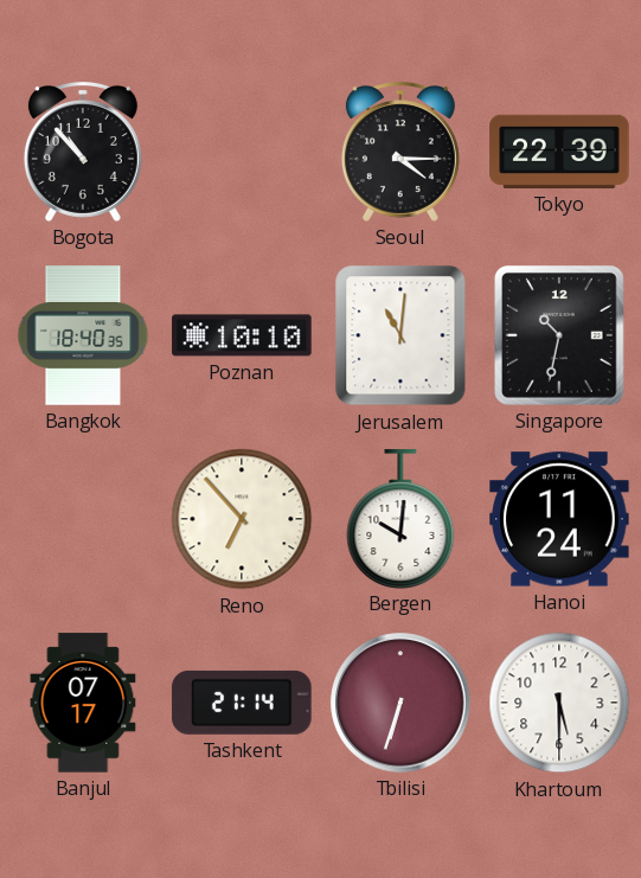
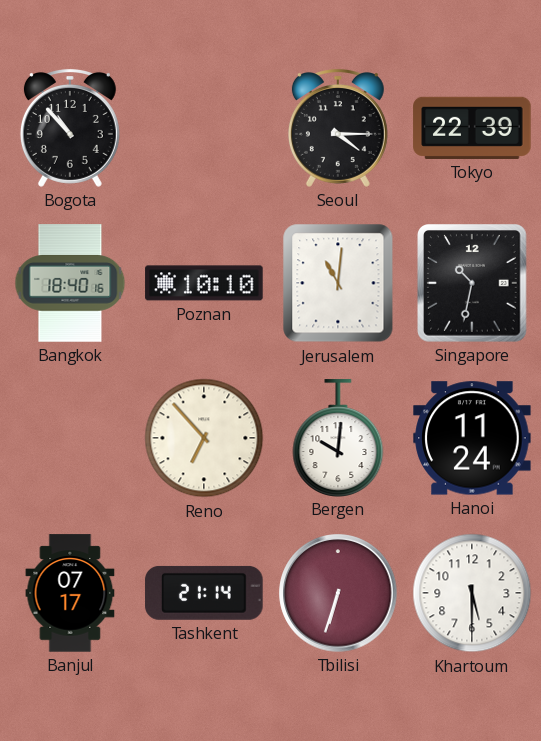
Bangkok: 18:40:35 -> 18:40:16 (70, 283)
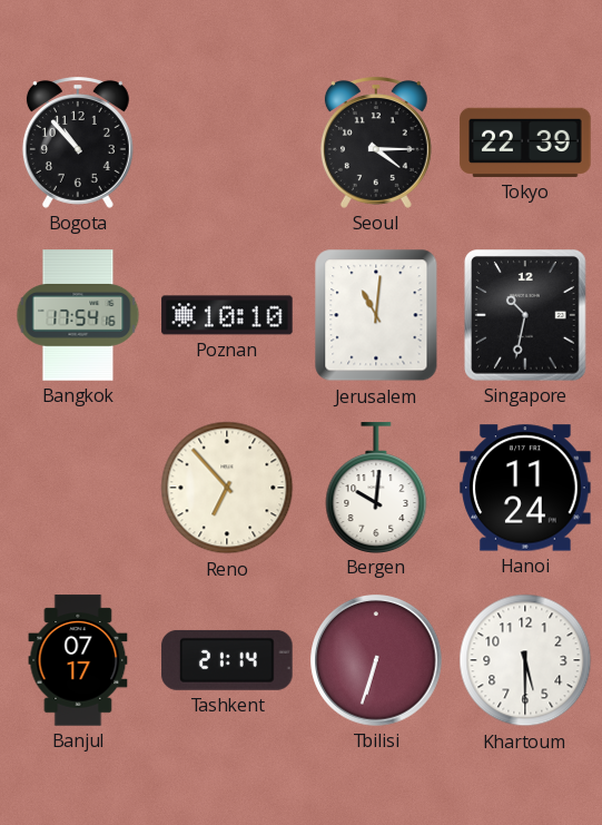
Bangkok: 18:40 -> 17:54 (78, 315)
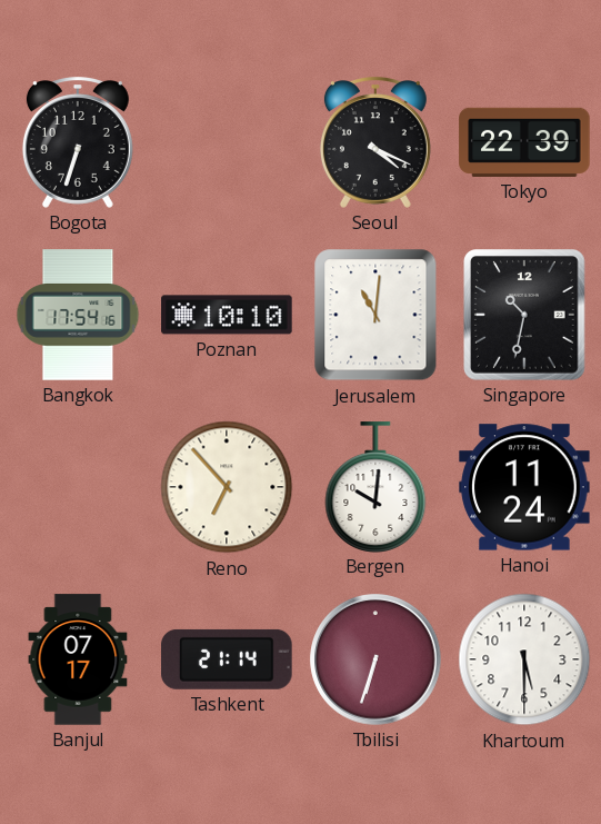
Bogota: 10:53 -> 6:33 (78, 143)
Seoul: 4:15 -> 4:19 (375, 143)
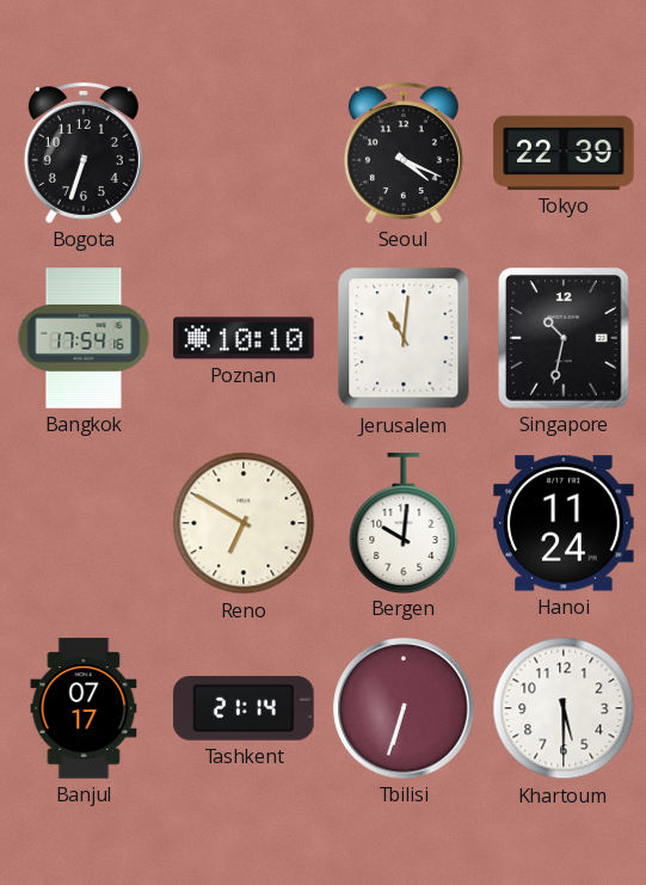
Reno: 6:53 -> 6:50 (244, 523)
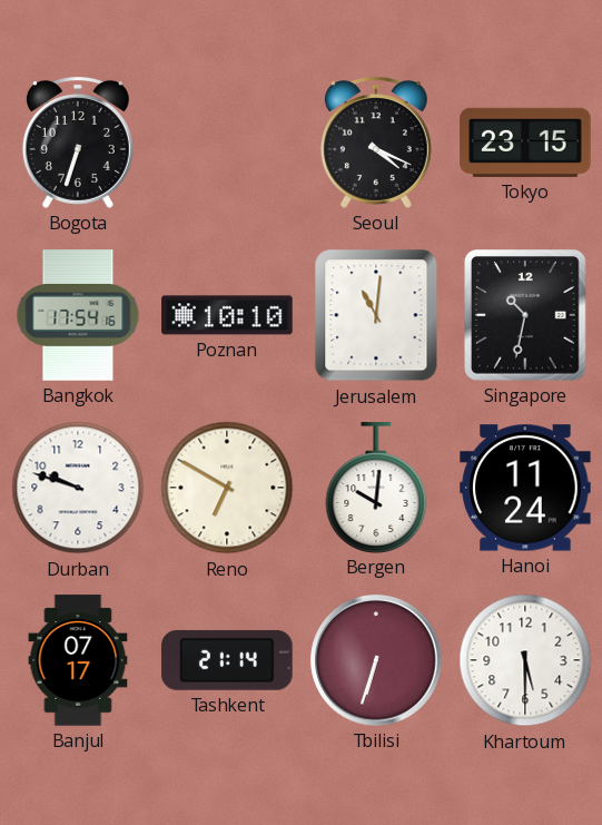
Tokyo: 22:39 -> 23:15 (525, 143)
Durban: none -> 9:48 (78, 488)
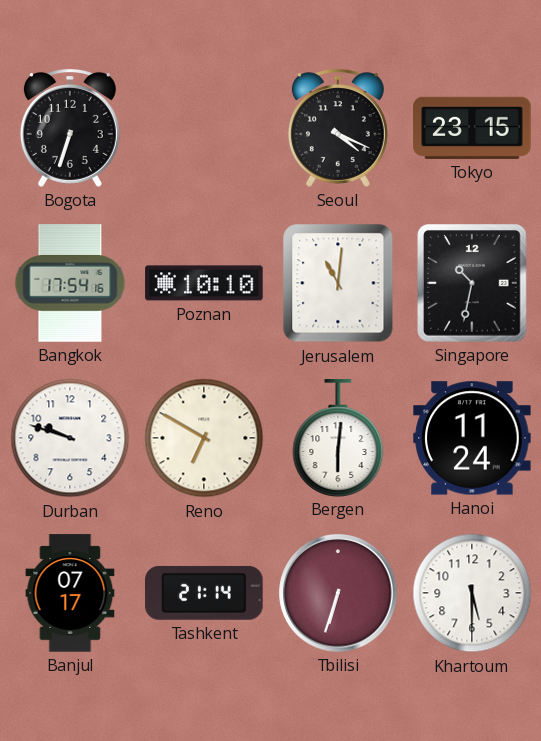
Bergen: 10:01 -> 6:01 (338, 438)
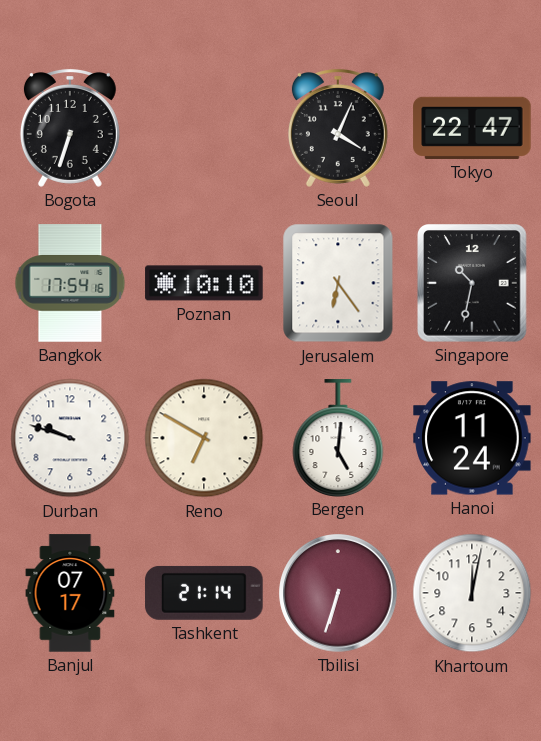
Seoul: 4:19 -> 4:04 (338, 129)
Tokyo: 23:15 -> 22:47 (472, 128)
Jerusalem: 11:01 -> 6:24 (338, 283)
Bergen: 6:01 -> 5:01 (338, 438)
Khartoum: 5:30 -> 12:02 (472, 593)
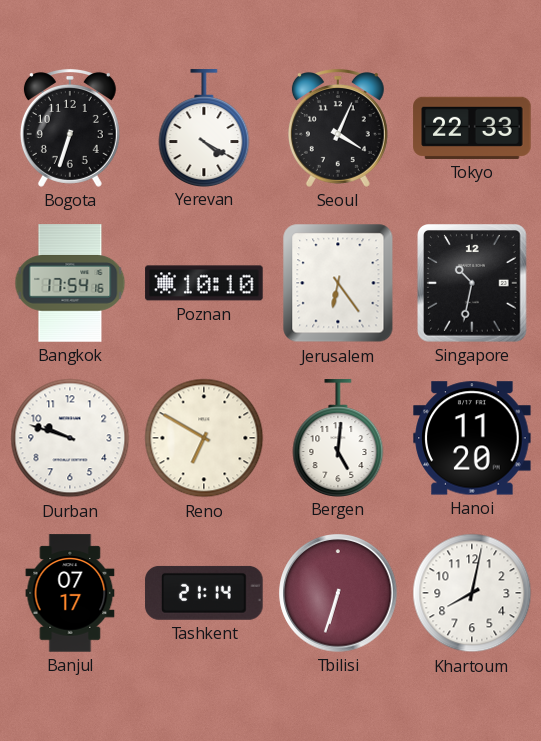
Yerevan: none -> 4:20 (204, 128)
Tokyo: 22:47 -> 22:33 (472, 128)
Hanoi: 11:24 -> 11:20 (472, 438)
Khartoum: 12:02 -> 8:02 (472, 593)
